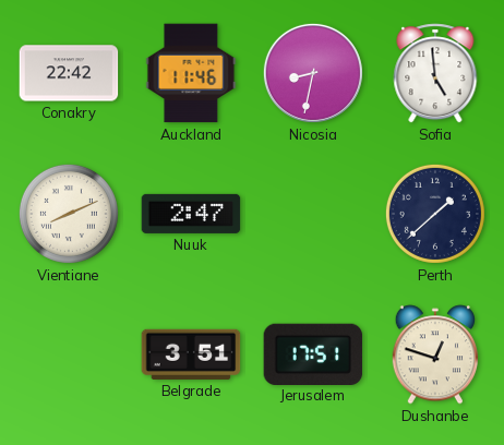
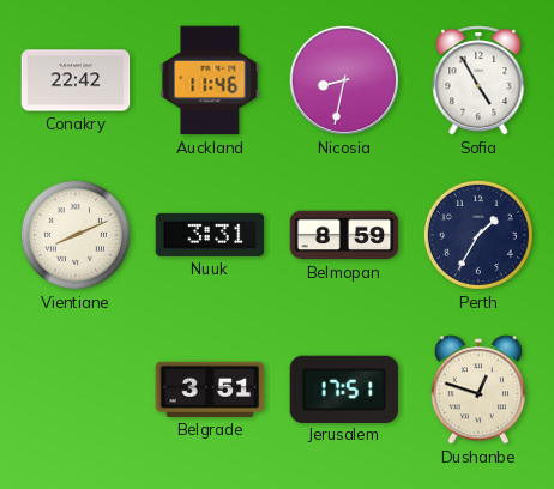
Sofia: 4:59 -> 4:55 (478, 80)
Nuuk: 2:47 -> 3:31 (210, 235)
Belmopan: none -> 8:59 (344, 235)
Perth: 1:38 -> 1:35 (478, 235)
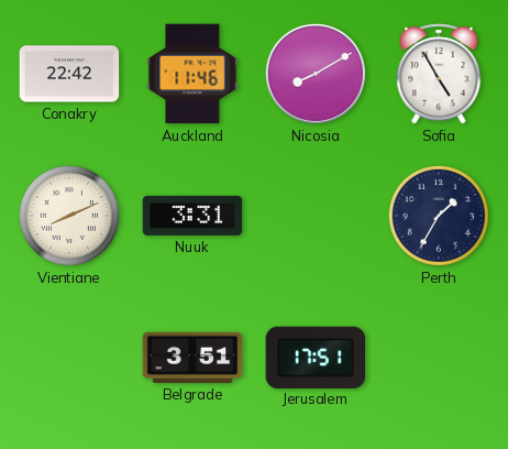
Nicosia: 8:32 -> 8:10 (316, 74)
Belmopan: 8:59 -> none (344, 235)
Dushanbe: 12:48 -> none (477, 390)
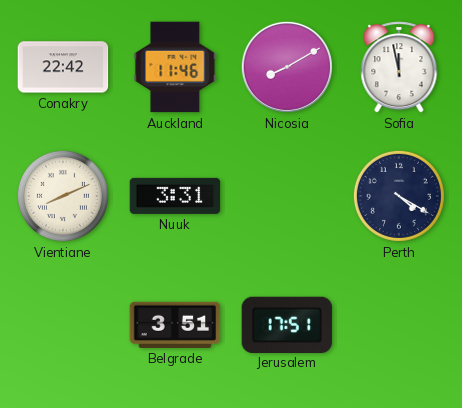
Sofia: 4:55 -> 11:58 (399, 67)
Perth: 1:35 -> 4:20 (399, 196)
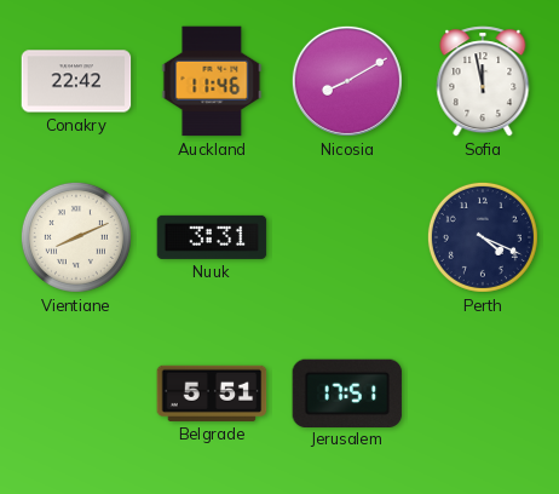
Perth: 4:20 -> 4:19 (483, 237)
Belgrade: 3:51 -> 5:51 (212, 394)
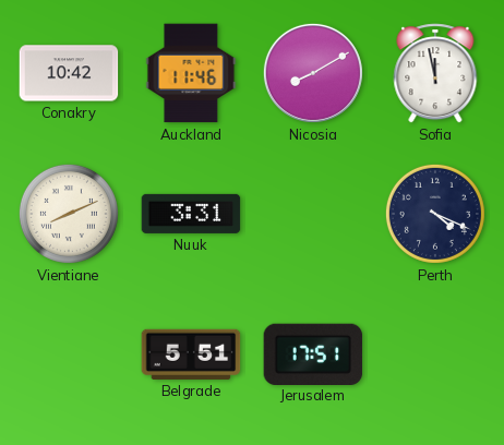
Conakry: 22:42 -> 10:42 (69, 73)
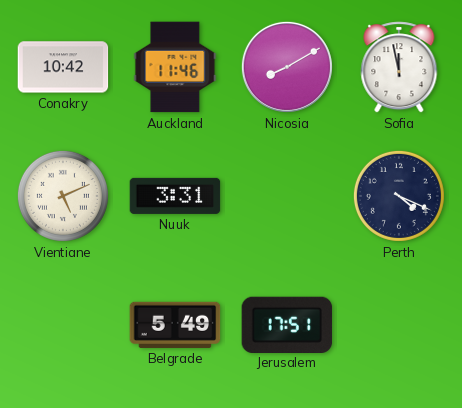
Vientiane: 8:11 -> 5:11 (63, 196)
Belgrade: 5:51 -> 5:49 (175, 325)
